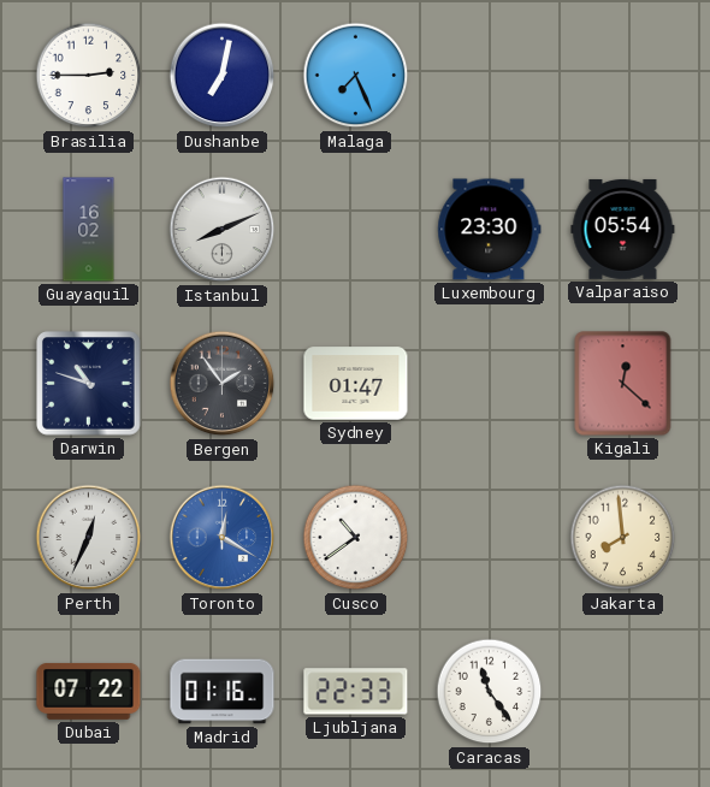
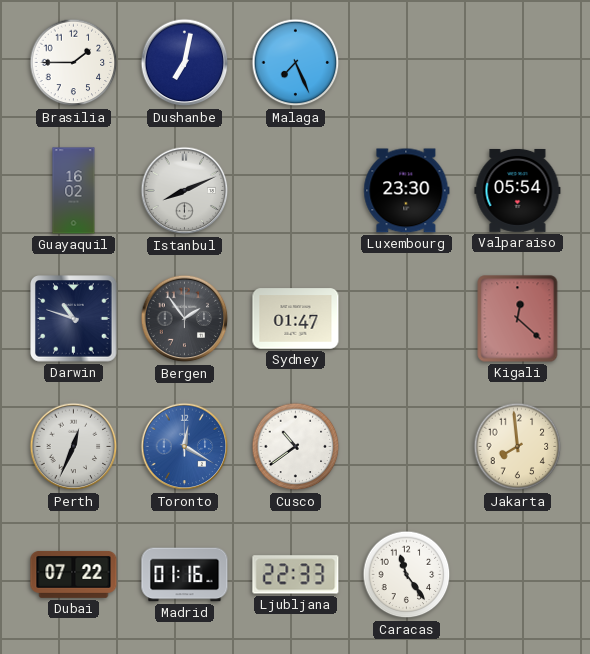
Brasilia: 2:45 -> 1:45 (74, 63)
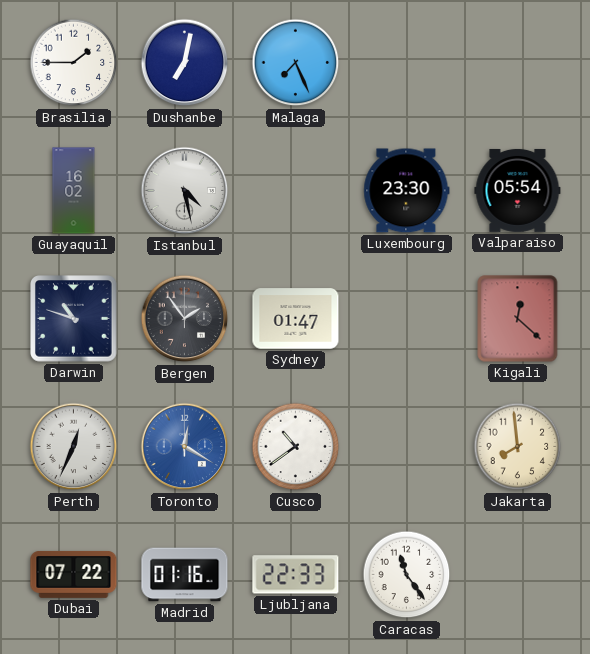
Istanbul: 8:11 -> 4:28 (185, 191)
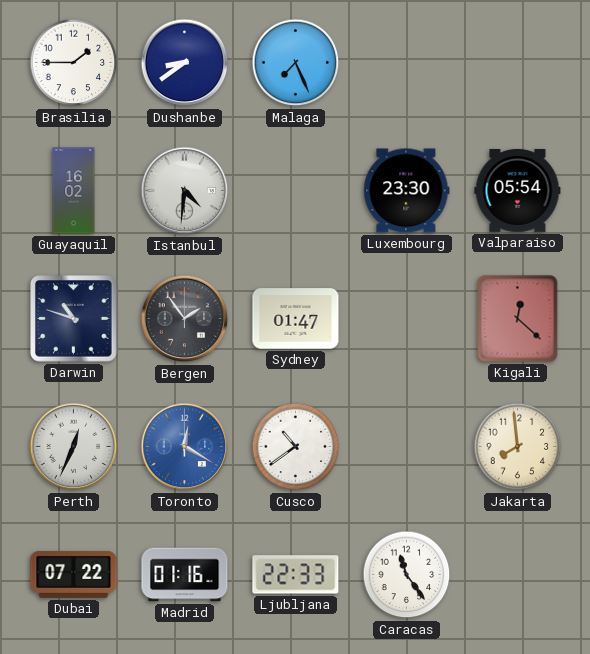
Dushanbe: 7:02 -> 8:39 (185, 63)
Istanbul: 4:28 -> 4:31 (185, 191)
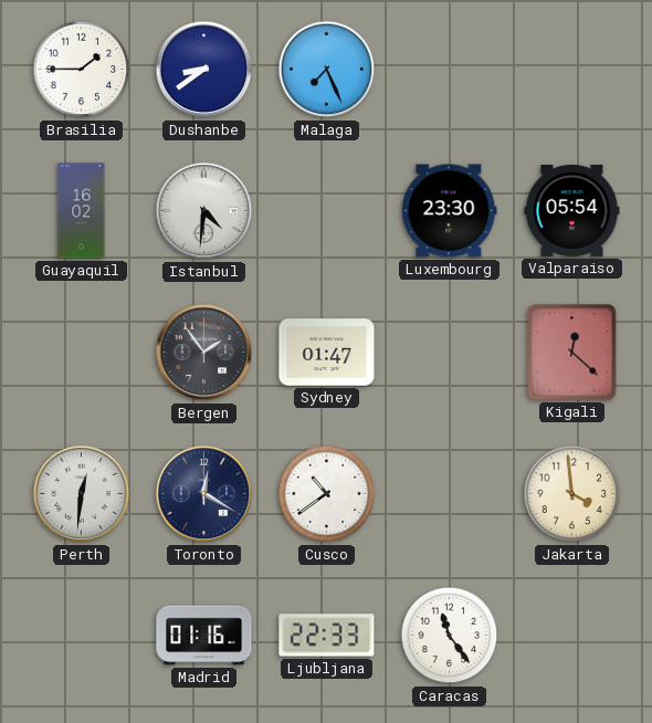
Darwin: 10:48 -> none (74, 319)
Perth: 12:34 -> 12:31 (82, 494)
Toronto dial: blue -> navy (204, 494)
Jakarta: 7:59 -> 3:59 (572, 494)
Dubai: 07:22 -> none (74, 574)
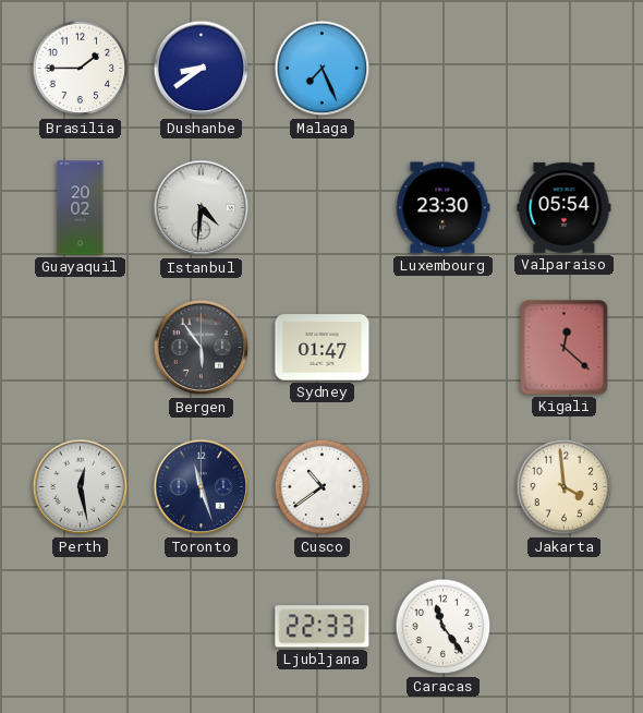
Guayaquil: 16:02 -> 20:02 (81, 208)
Bergen: 1:54 -> 5:54 (202, 348)
Perth: 12:31 -> 12:28 (81, 487)
Toronto: 12:20 -> 11:27 (202, 487)
Madrid: 01:16 -> none (204, 636)
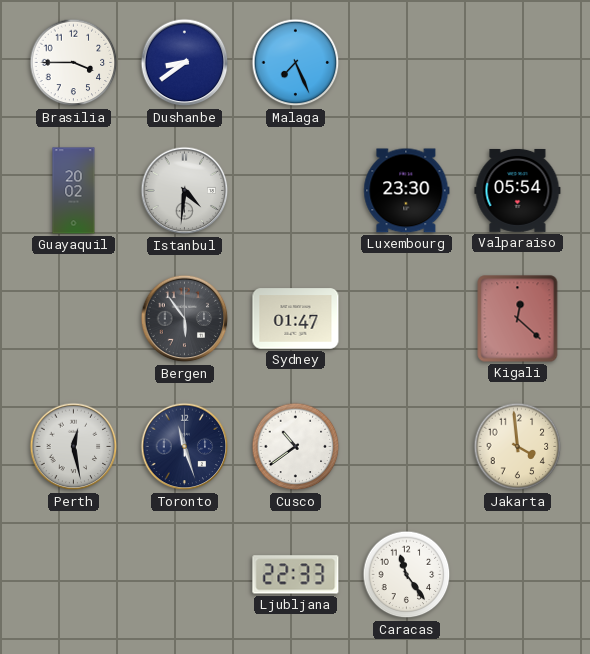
Brasilia: 1:45 -> 3:45 (74, 63)
